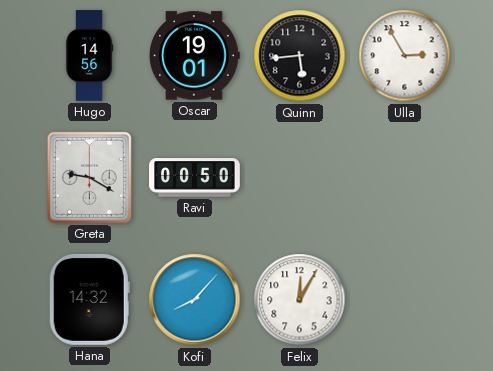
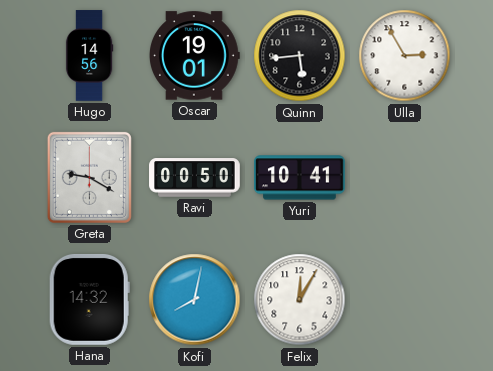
Yuri: none -> 10:41 (300, 178)
Kofi: 8:07 -> 8:02 (195, 300)
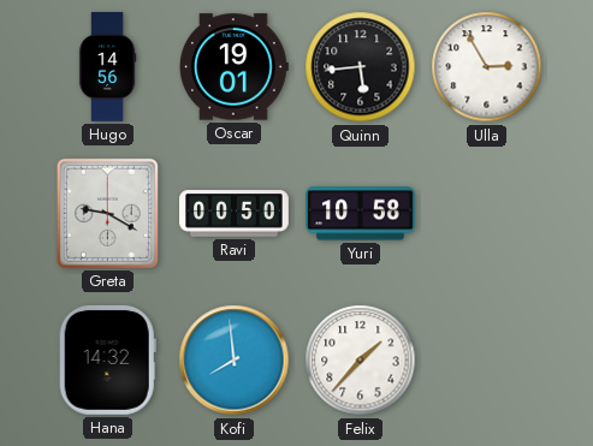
Yuri: 10:41 -> 10:58 (361, 214)
Kofi: 8:02 -> 7:59 (235, 361)
Felix: 12:05 -> 1:37 (361, 361)
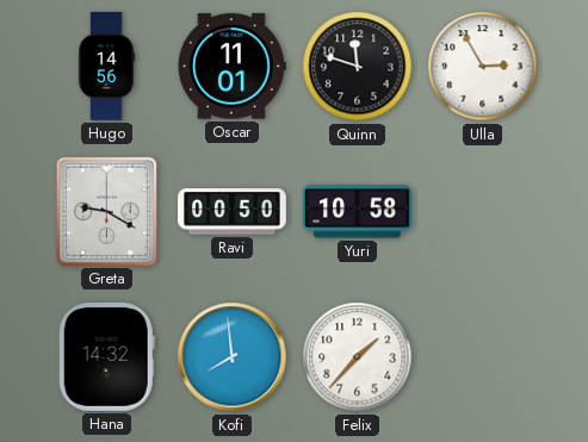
Oscar: 19:01 -> 11:01 (231, 67)
Quinn: 5:44 -> 11:48 (358, 67)
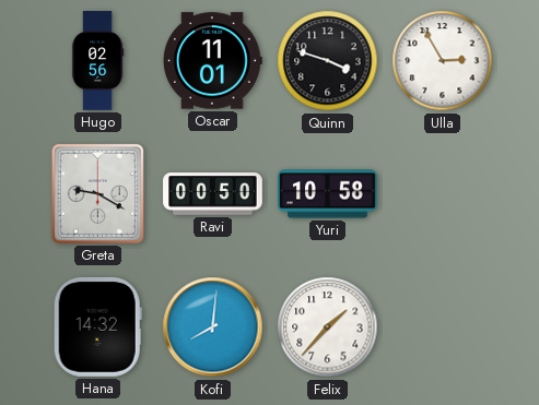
Hugo: 14:56 -> 02:56 (97, 61)
Quinn: 11:48 -> 3:48 (328, 61)
Kofi: 7:59 -> 8:01 (213, 327)
